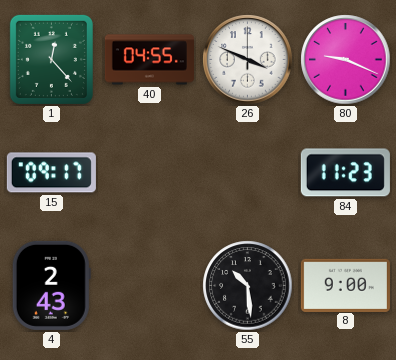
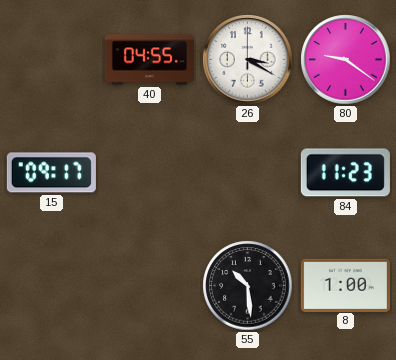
1: 12:23 -> none (51, 59)
26: 3:49 -> 3:20 (248, 60)
80: 9:19 -> 9:21 (346, 60)
4: 2:43 -> none (51, 285)
8: 9:00 -> 1:00 (345, 285)
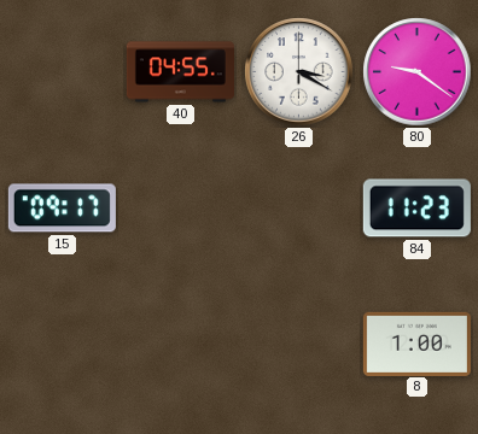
55: 10:29 -> none (248, 286)
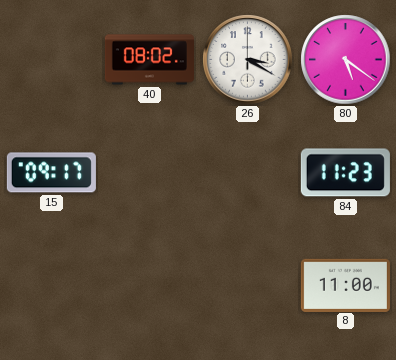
40: 04:55 -> 08:02 (149, 60)
80: 9:21 -> 5:21 (346, 60)
8: 1:00 -> 11:00 (345, 285)
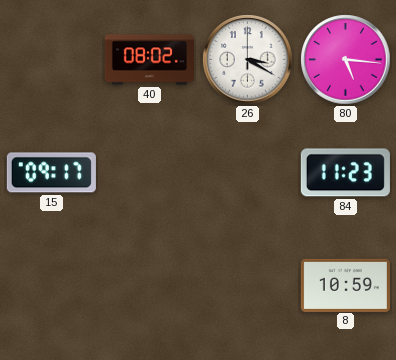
80: 5:21 -> 5:16 (346, 60)
8: 11:00 -> 10:59 (345, 285)
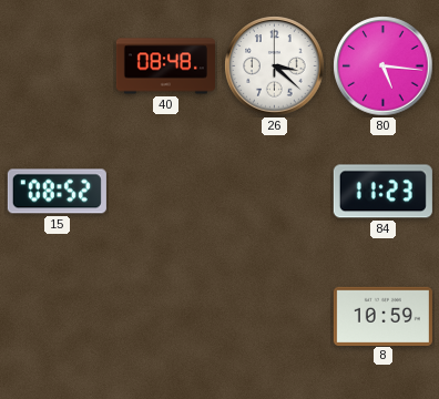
40: 08:02 -> 08:48 (165, 66)
26: 3:20 -> 3:22 (275, 66)
15: 09:17 -> 08:52 (57, 192)
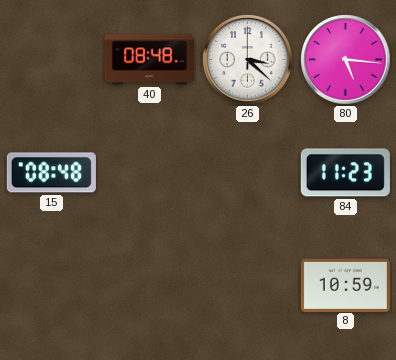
15: 08:52 -> 08:48 (51, 173)
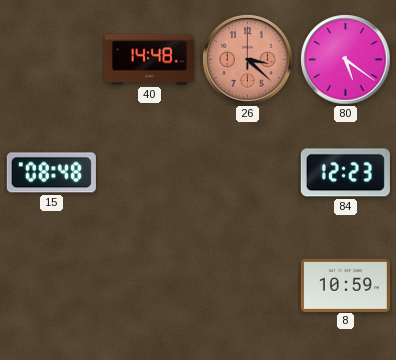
40: 08:48 -> 14:48 (149, 60)
26 dial: white -> salmon (248, 60)
80: 5:16 -> 5:21 (346, 60)
84: 11:23 -> 12:23 (345, 173)
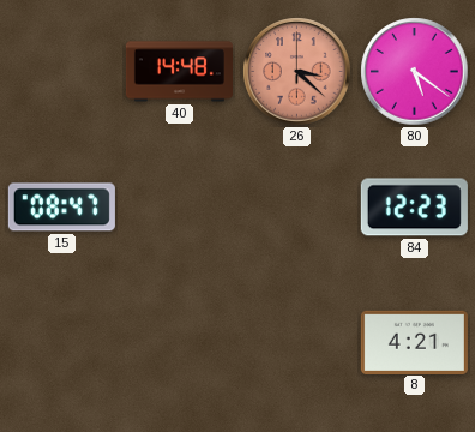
15: 08:48 -> 08:47 (61, 208)
8: 10:59 -> 4:21 (414, 342)
